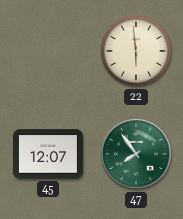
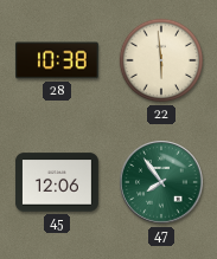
28: none -> 10:38 (57, 60)
45: 12:07 -> 12:06 (57, 182)
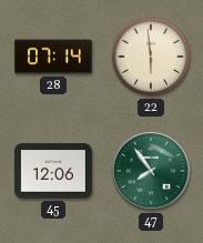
28: 10:38 -> 07:14 (53, 57)
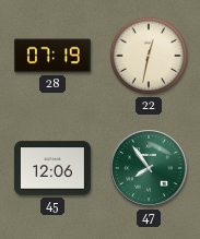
28: 07:14 -> 07:19 (52, 56)
22: 5:59 -> 12:32 (149, 56)
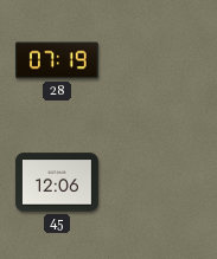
22: 12:32 -> none (149, 56)
47: 7:54 -> none (149, 169)
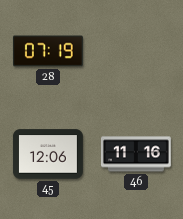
46: none -> 11:16 (136, 154)
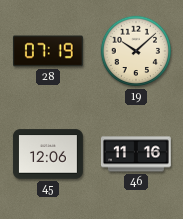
19: none -> 10:08 (136, 51)
